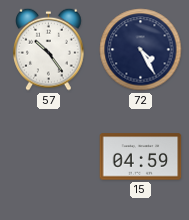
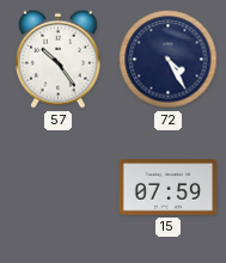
15: 04:59 -> 07:59 (169, 188)
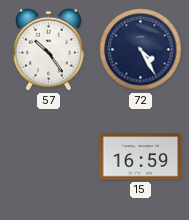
15: 07:59 -> 16:59 (141, 157)
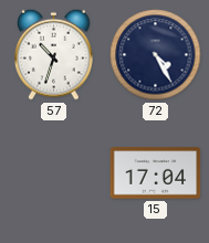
57: 10:24 -> 10:33 (54, 54)
15: 16:59 -> 17:04 (156, 173)
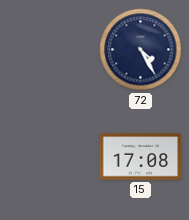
57: 10:33 -> none (54, 54)
15: 17:04 -> 17:08 (141, 157)
